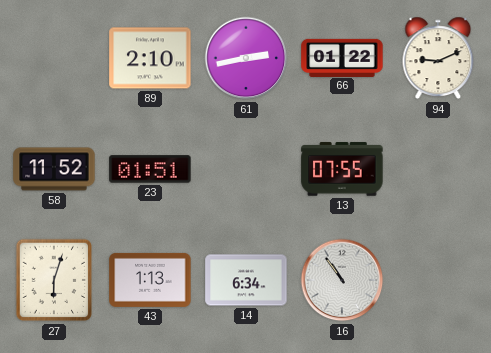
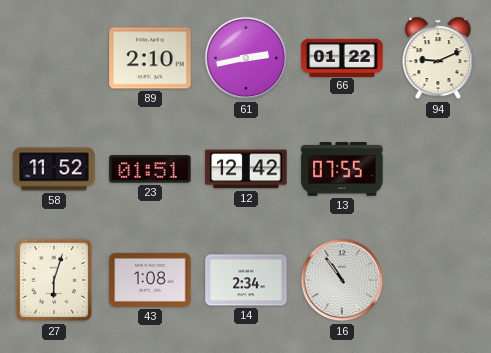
12: none -> 12:42 (246, 169)
43: 1:13 -> 1:08 (150, 280)
14: 6:34 -> 2:34 (246, 280)
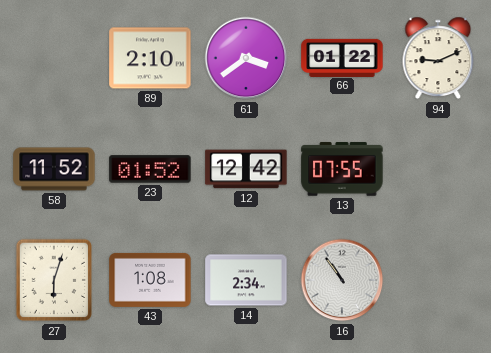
61: 2:43 -> 3:39 (246, 58)
23: 01:51 -> 01:52 (150, 169)
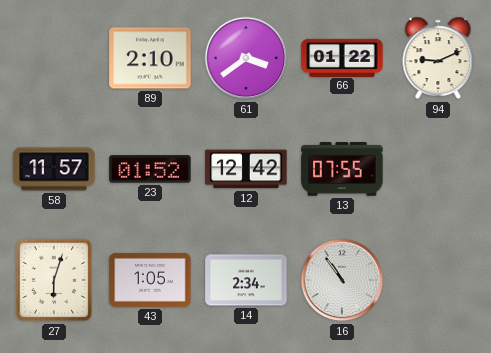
58: 11:52 -> 11:57 (54, 169)
43: 1:08 -> 1:05 (150, 280)
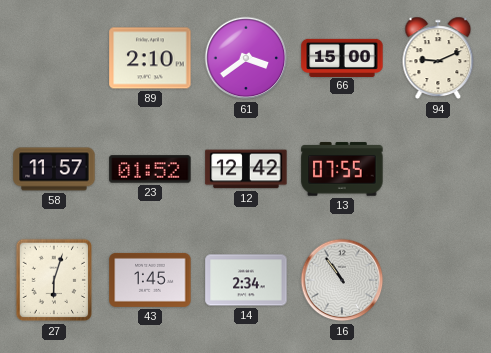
66: 01:22 -> 15:00 (342, 57)
43: 1:05 -> 1:45 (150, 280)
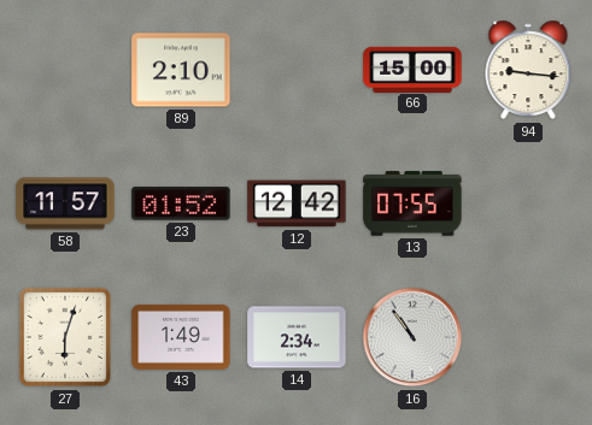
61: 3:39 -> none (246, 58)
94: 9:11 -> 9:16 (528, 70)
43: 1:45 -> 1:49 (181, 337)
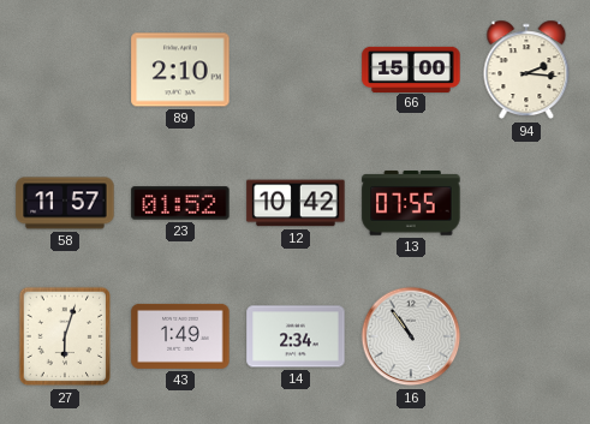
94: 9:16 -> 2:16 (526, 70)
12: 12:42 -> 10:42 (296, 203)
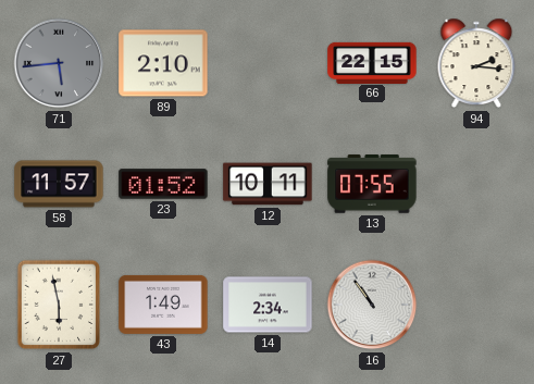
71: none -> 5:44 (59, 63)
66: 15:00 -> 22:15 (372, 62)
12: 10:42 -> 10:11 (268, 184)
27: 6:03 -> 5:58 (59, 305)
